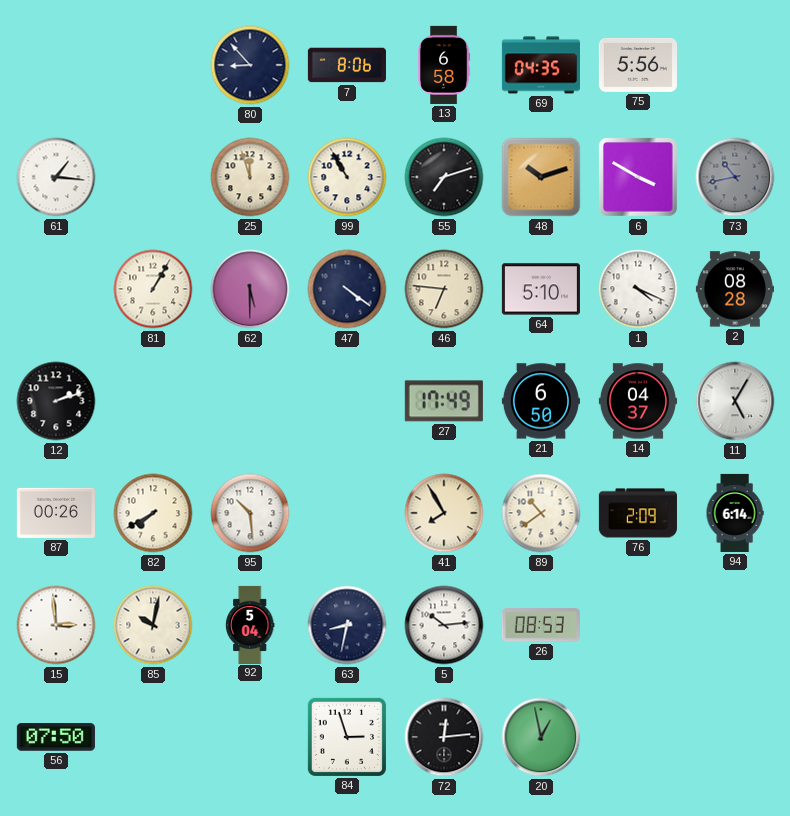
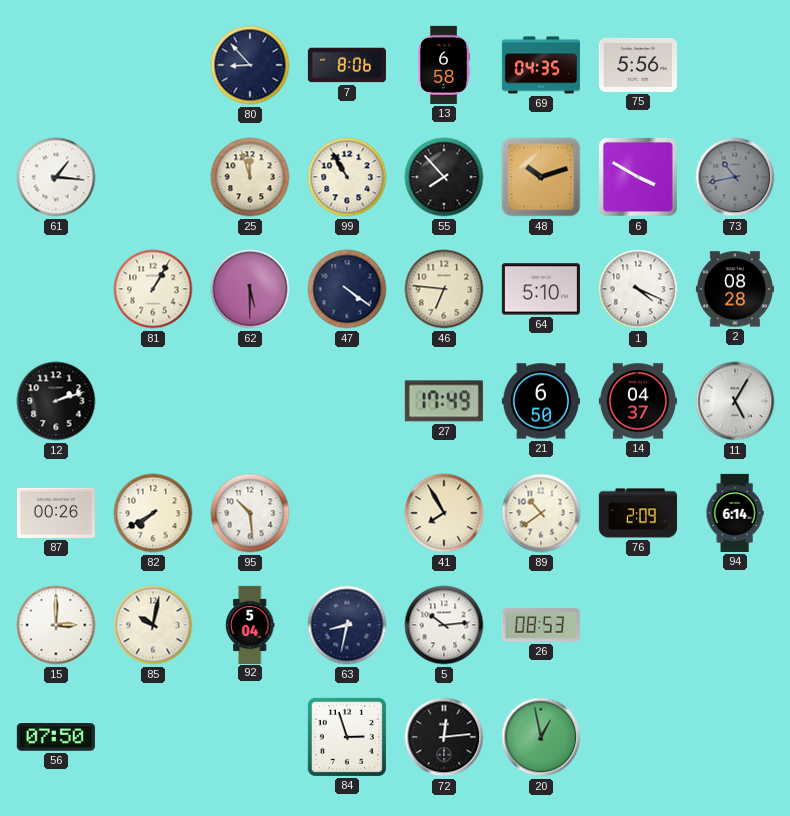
55: 7:12 -> 7:53 (444, 177)
15: 2:59 -> 3:00 (56, 625)
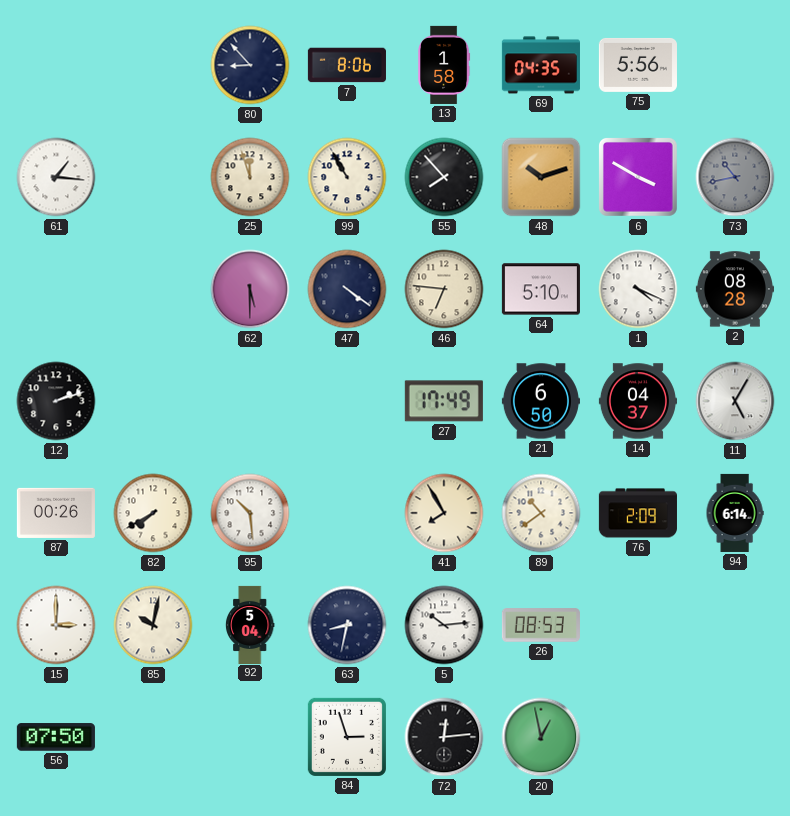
13: 6:58 -> 1:58 (445, 65)
81: 1:05 -> none (153, 289)
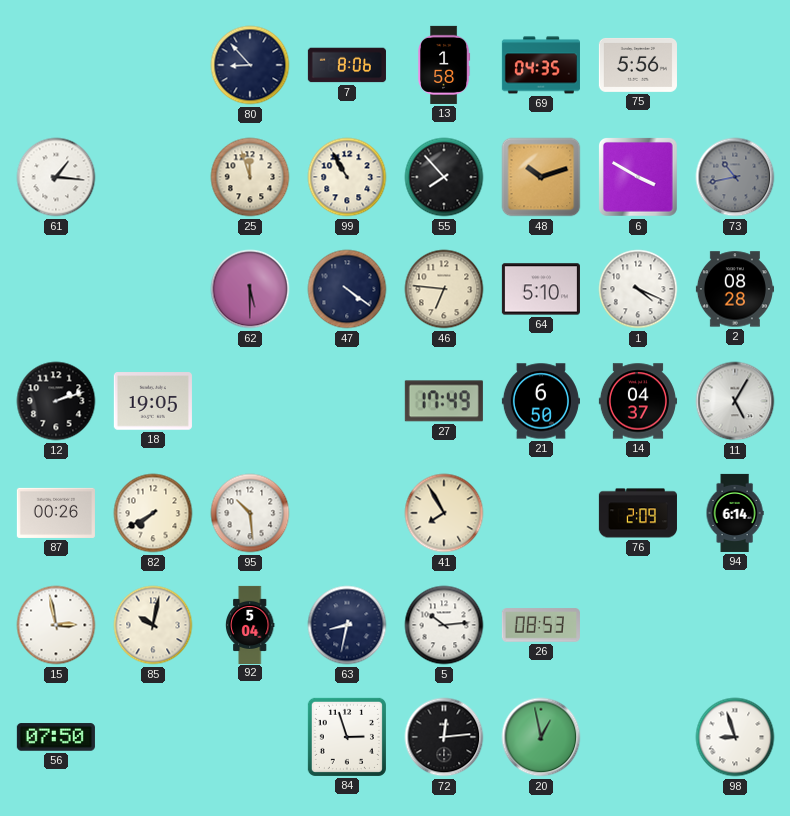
18: none -> 19:05 (153, 401)
89: 10:39 -> none (541, 513)
15: 3:00 -> 2:58 (56, 625)
98: none -> 8:57 (735, 737)
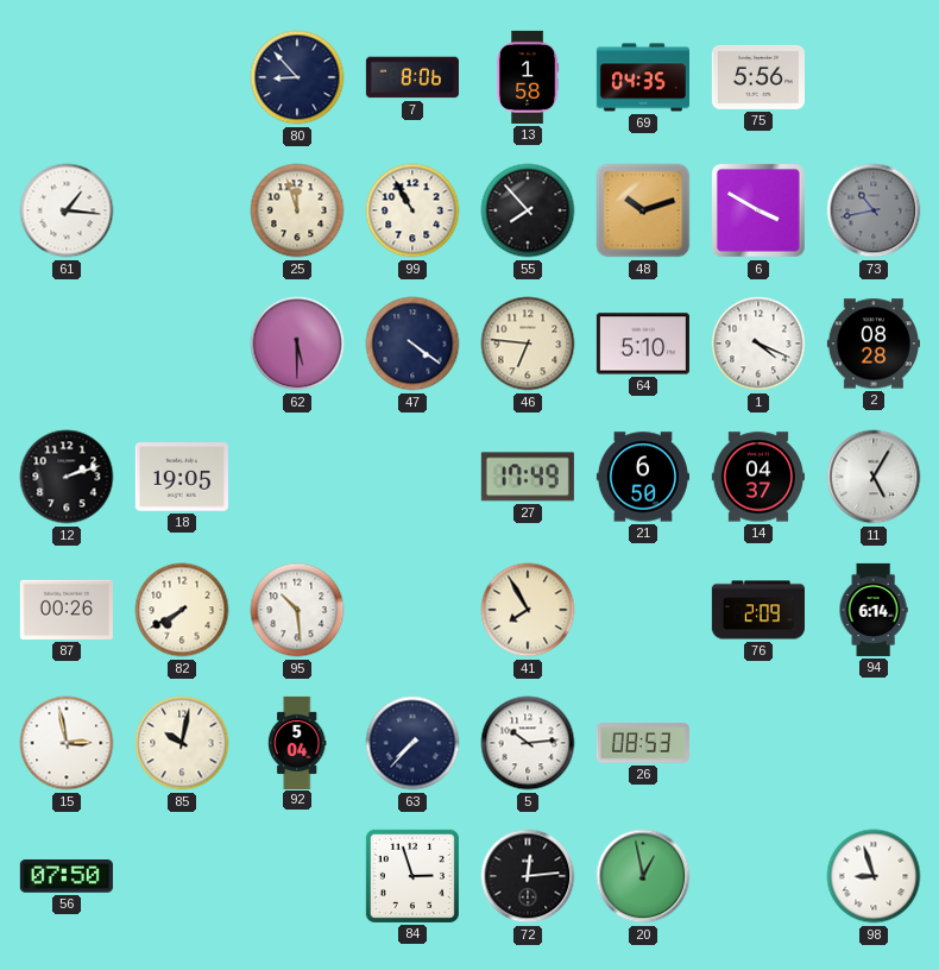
63: 8:32 -> 7:37 (412, 743)
